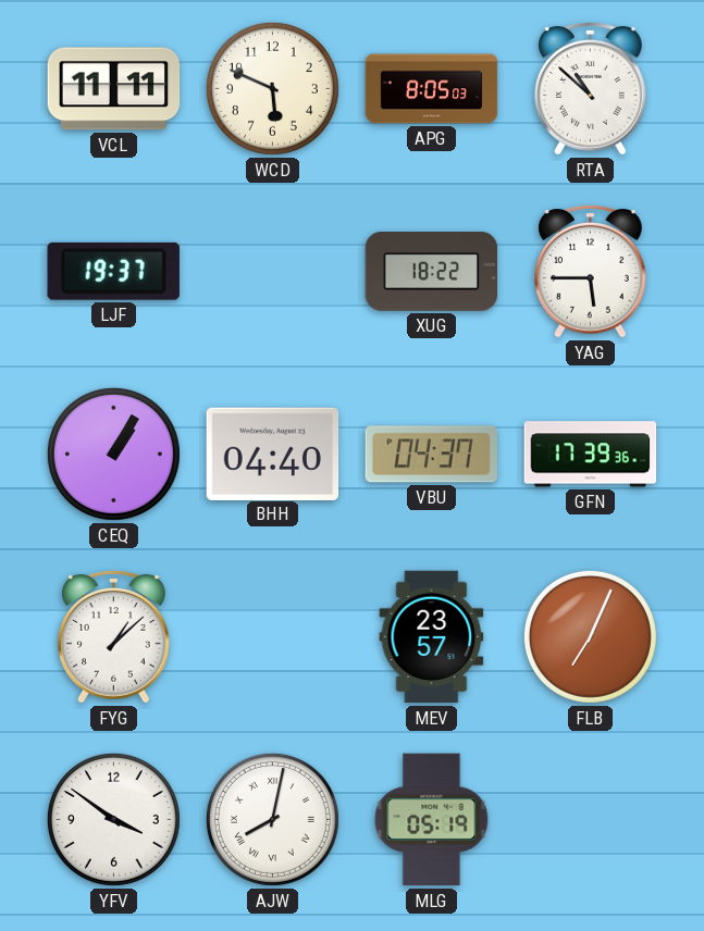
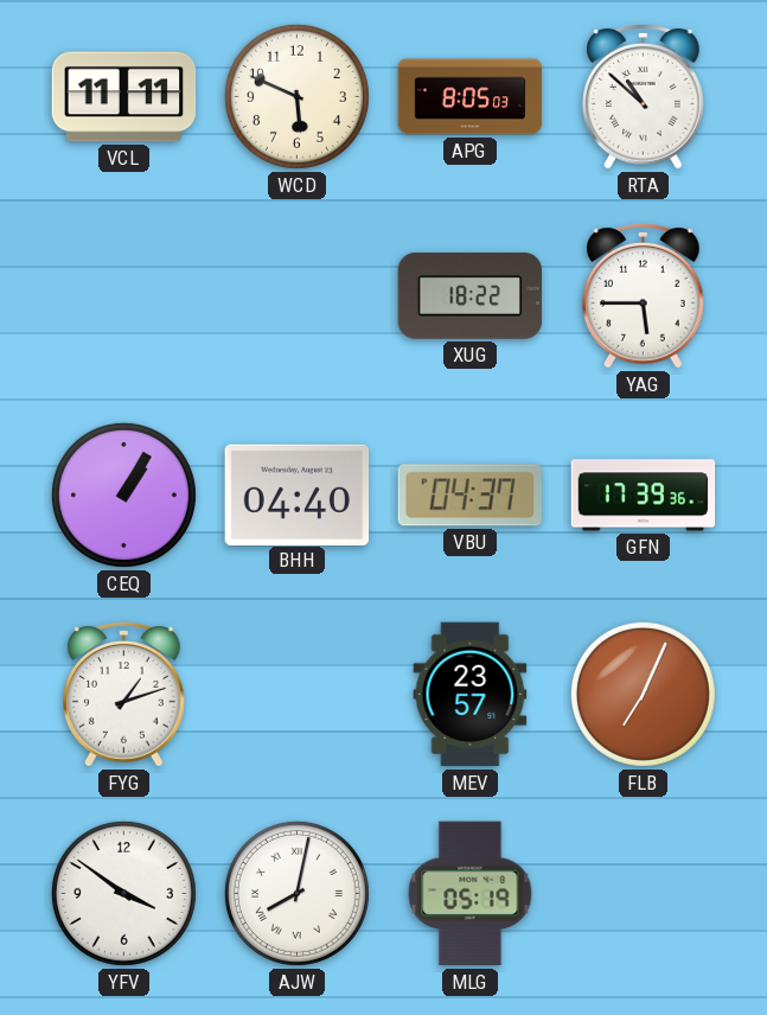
LJF: 19:37 -> none (113, 271)
FYG: 1:08 -> 1:12 (124, 695)
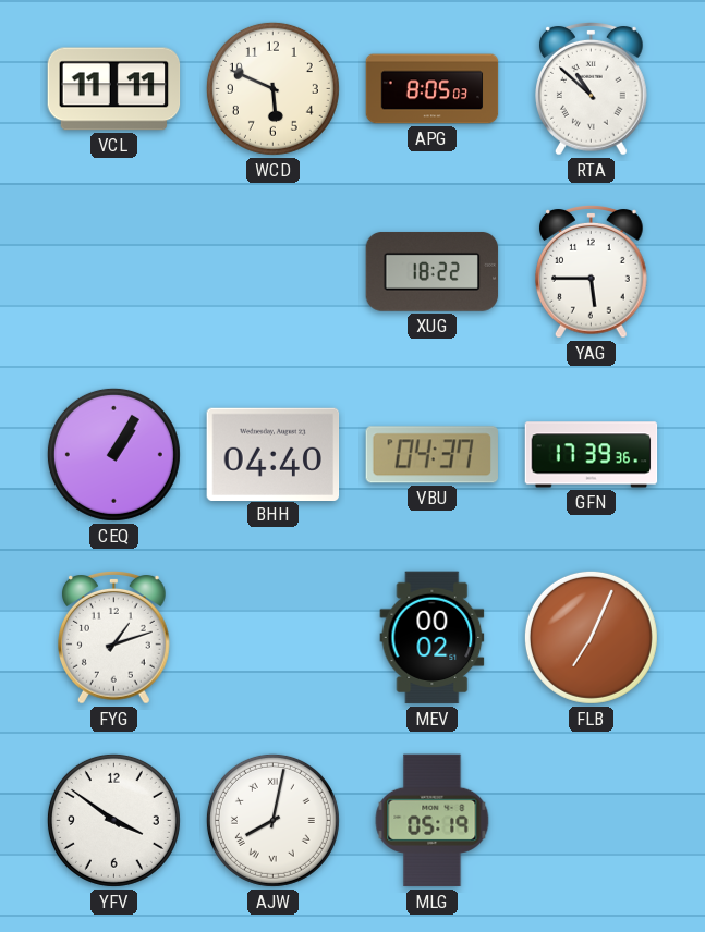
MEV: 23:57 -> 00:02 (433, 638)
